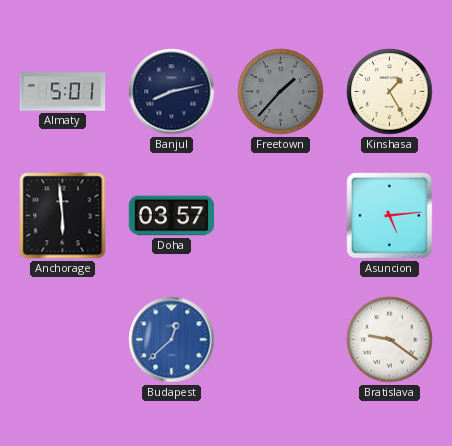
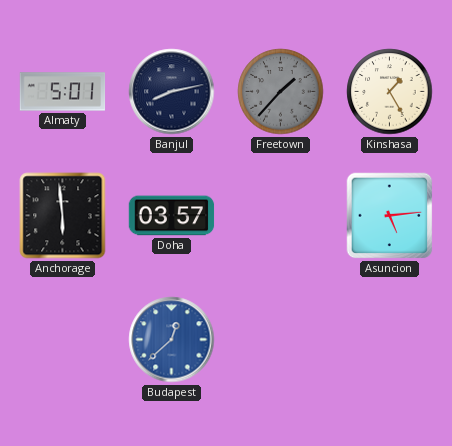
Bratislava: 9:21 -> none (390, 340)
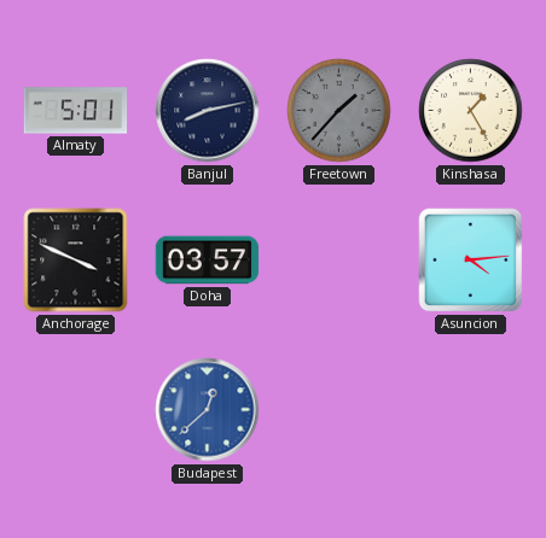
Anchorage: 5:59 -> 3:49 (76, 261)
Asuncion: 5:14 -> 4:14 (471, 261)
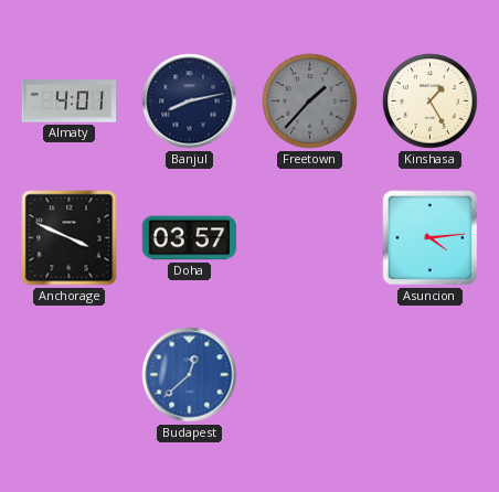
Almaty: 5:01 -> 4:01 (70, 101)
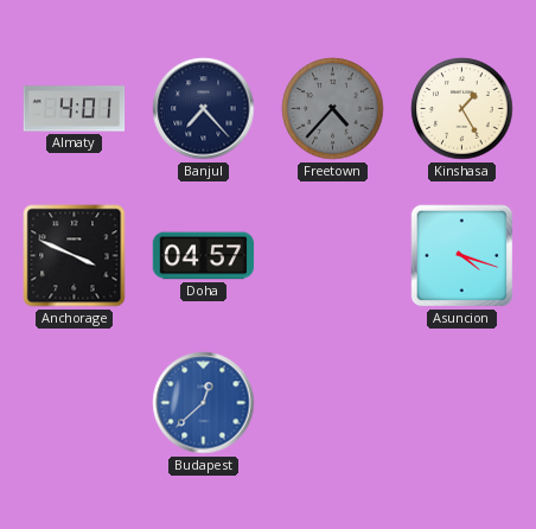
Banjul: 8:13 -> 7:23 (204, 109)
Freetown: 1:37 -> 4:37 (333, 109)
Doha: 03:57 -> 04:57 (204, 256)
Asuncion: 4:14 -> 4:18 (462, 256)
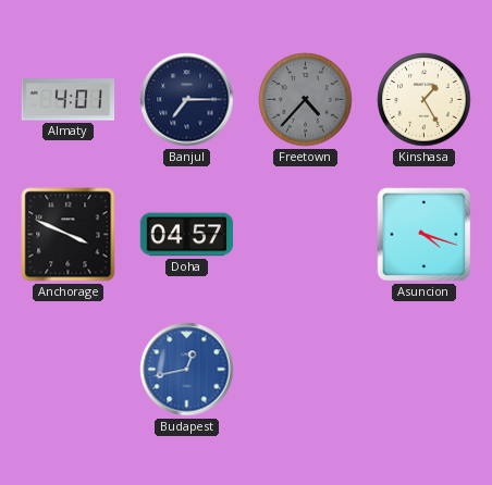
Banjul: 7:23 -> 7:15 (187, 100)
Budapest: 12:38 -> 12:43 (187, 370)
